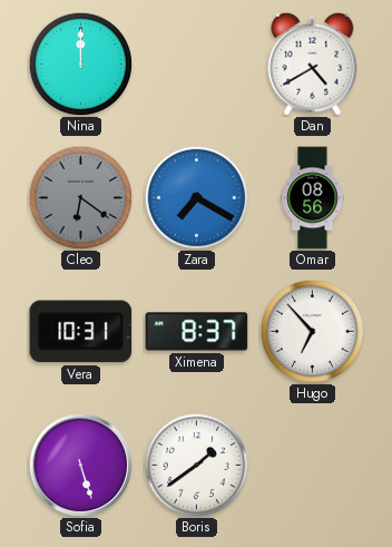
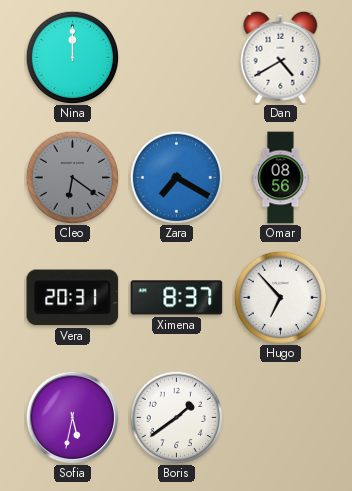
Vera: 10:31 -> 20:31 (73, 298)
Sofia: 5:27 -> 5:32 (72, 417)
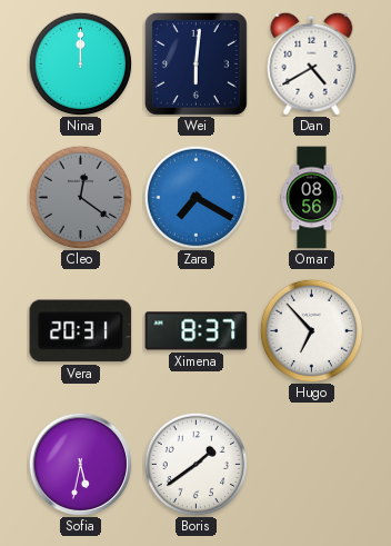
Wei: none -> 6:01 (195, 63)
Cleo: 6:21 -> 12:21 (80, 197)
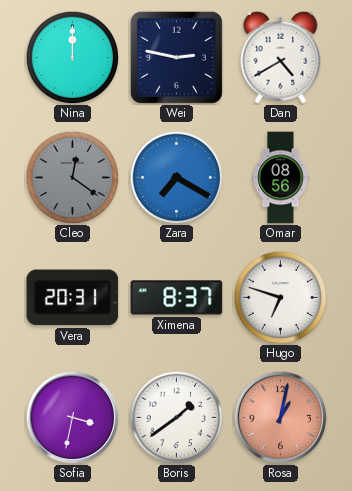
Wei: 6:01 -> 2:47 (176, 57)
Hugo: 6:53 -> 6:48 (280, 297)
Sofia: 5:32 -> 3:32 (72, 417)
Rosa: none -> 1:02 (280, 417)
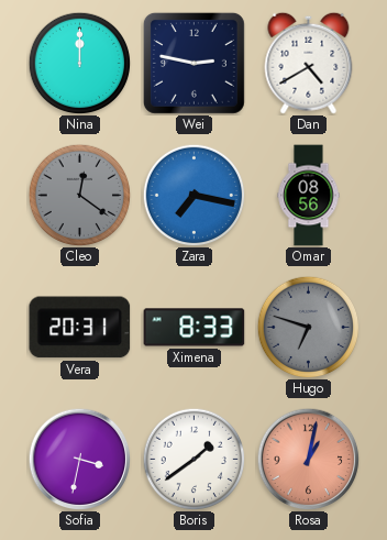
Zara: 7:20 -> 7:17 (193, 195)
Ximena: 8:37 -> 8:33 (195, 328)
Hugo dial: white -> grey (308, 327)
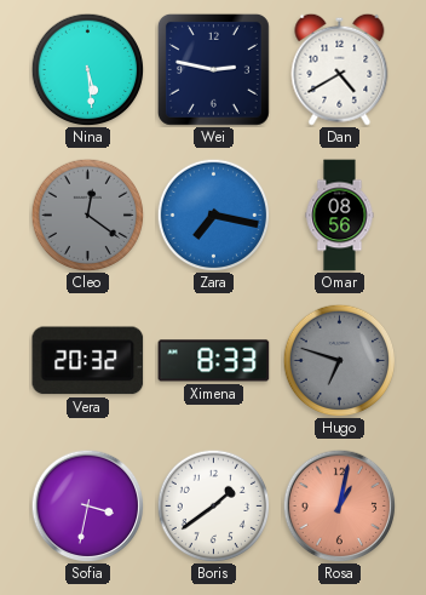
Nina: 12:00 -> 5:29 (87, 69)
Vera: 20:31 -> 20:32 (88, 361)
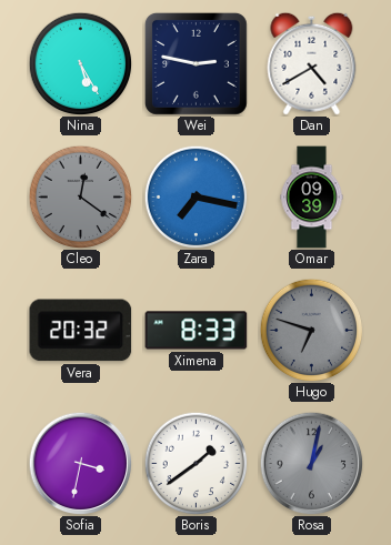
Nina: 5:29 -> 5:25 (80, 63)
Omar: 08:56 -> 09:39 (312, 198)
Rosa dial: salmon -> grey (311, 463)
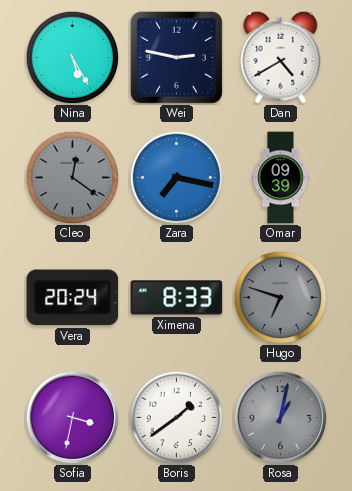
Vera: 20:32 -> 20:24 (73, 298)
